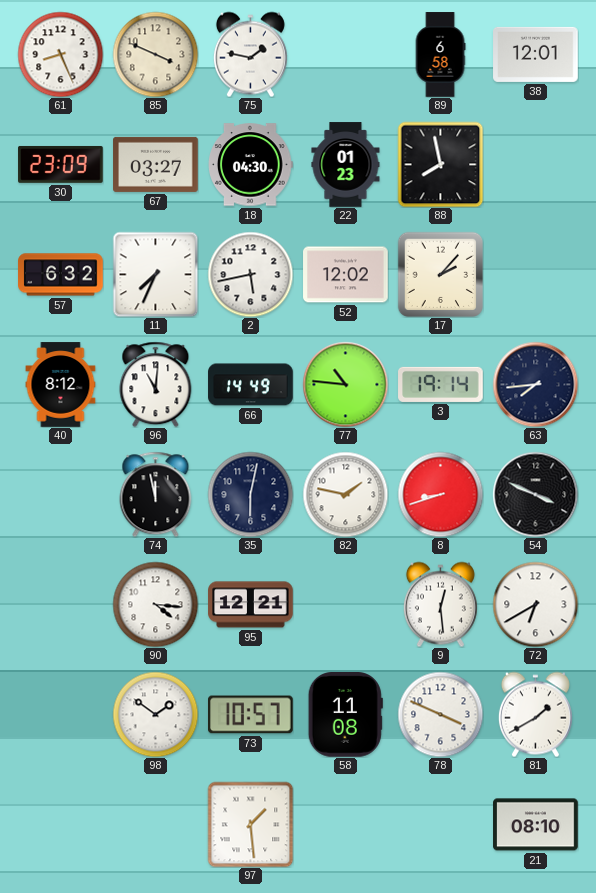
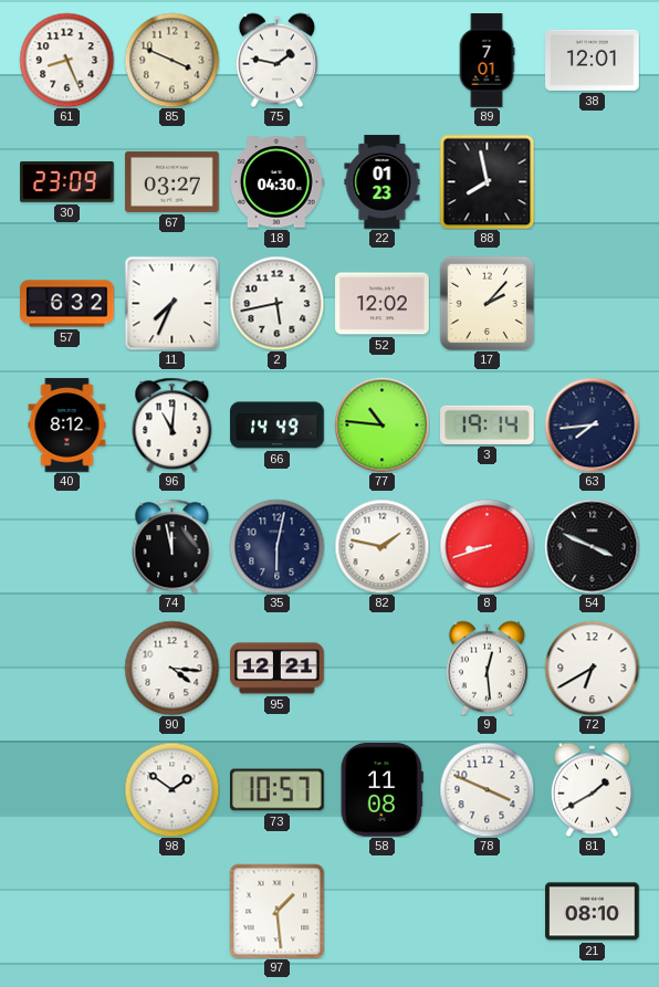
89: 6:58 -> 7:01 (487, 61)
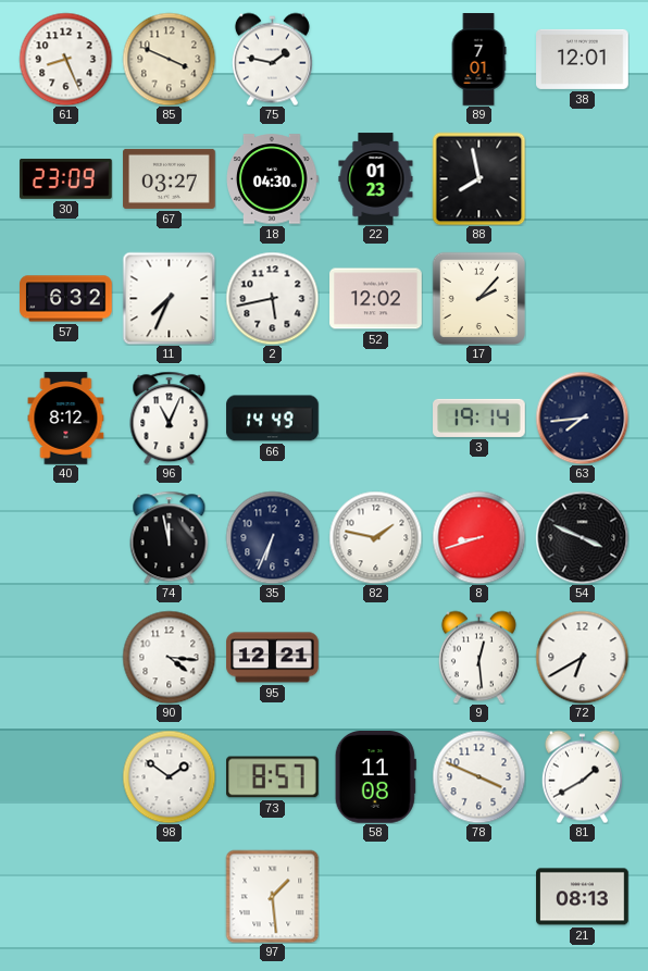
96: 11:01 -> 11:04 (170, 418)
77: 10:46 -> none (381, 424)
35: 6:02 -> 6:34 (272, 537)
73: 10:57 -> 8:57 (273, 777)
21: 08:10 -> 08:13 (583, 897)
